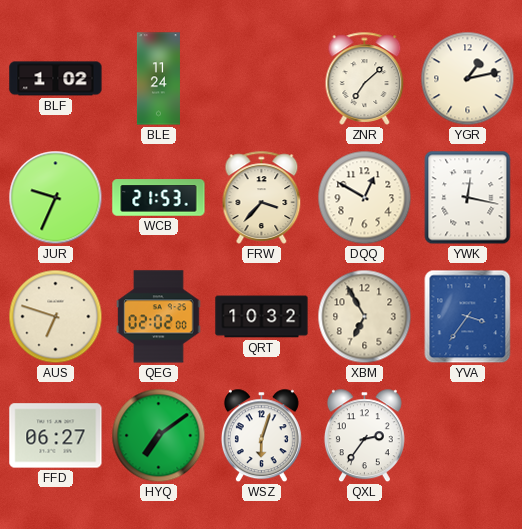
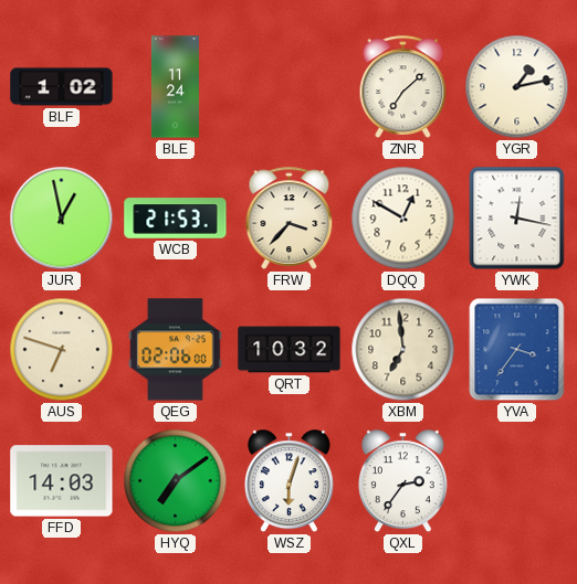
JUR: 9:34 -> 12:58 (62, 219)
QEG: 02:02 -> 02:06 (176, 350)
XBM: 6:55 -> 6:59 (403, 350)
FFD: 06:27 -> 14:03 (62, 481)
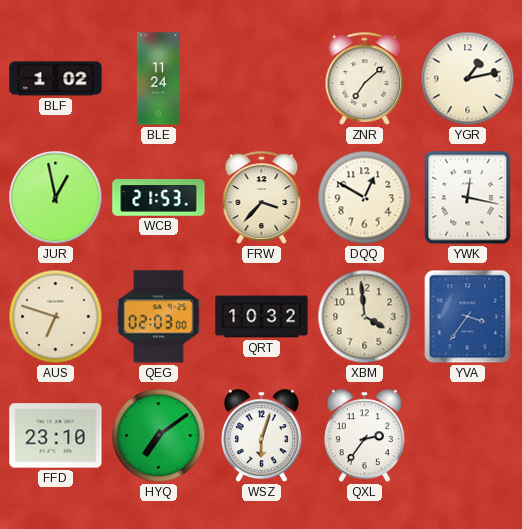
QEG: 02:06 -> 02:03 (159, 317)
XBM: 6:59 -> 3:59 (365, 317)
FFD: 14:03 -> 23:10 (56, 436)
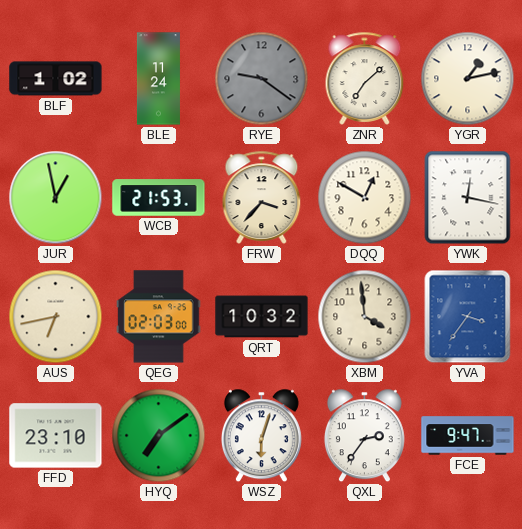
RYE: none -> 9:21 (262, 79)
AUS: 6:48 -> 6:43 (56, 317)
FCE: none -> 9:47 (468, 436)
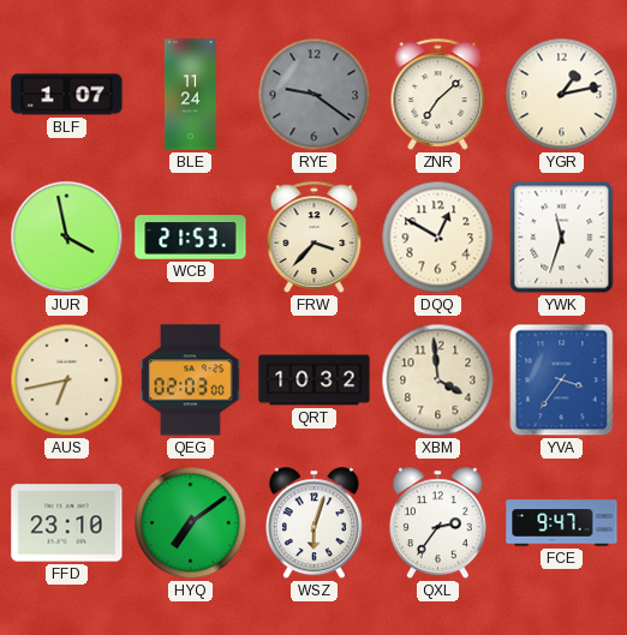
BLF: 1:02 -> 1:07 (67, 95)
JUR: 12:58 -> 3:58 (67, 238)
YWK: 12:17 -> 11:33 (562, 238)
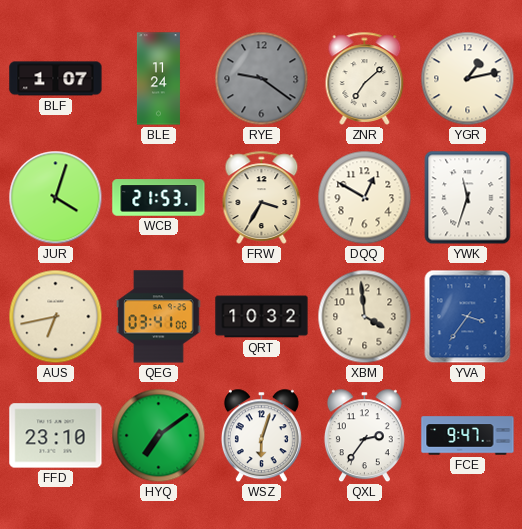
JUR: 3:58 -> 4:03 (56, 198)
FRW: 3:37 -> 3:35 (262, 197)
QEG: 02:03 -> 03:41 (159, 317)
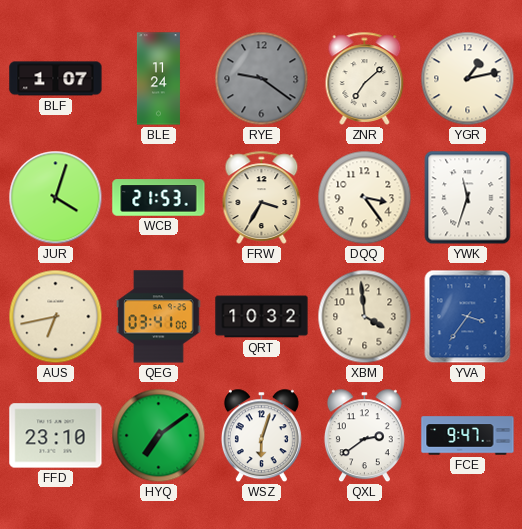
DQQ: 12:50 -> 3:24 (365, 198)
QXL: 2:36 -> 2:39 (364, 436)
